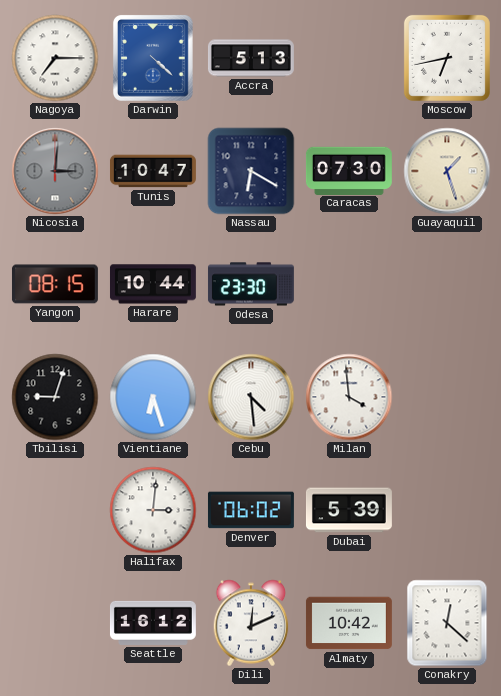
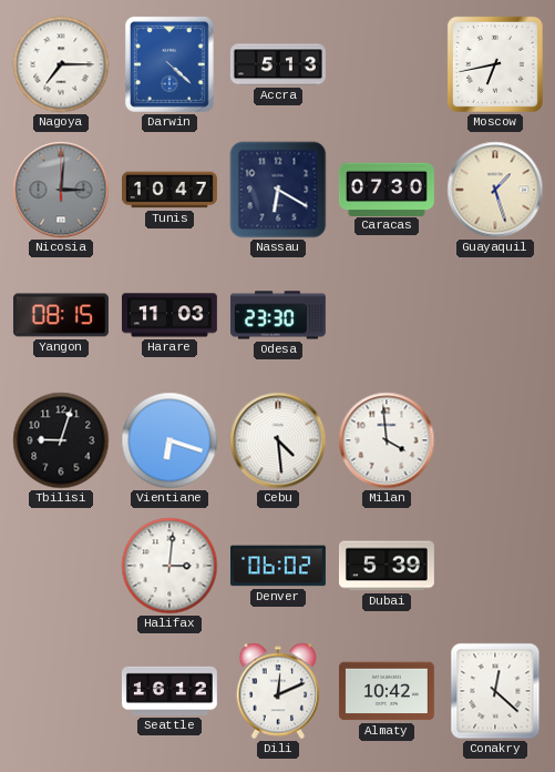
Harare: 10:44 -> 11:03 (169, 315)
Vientiane: 6:27 -> 6:18 (169, 440)
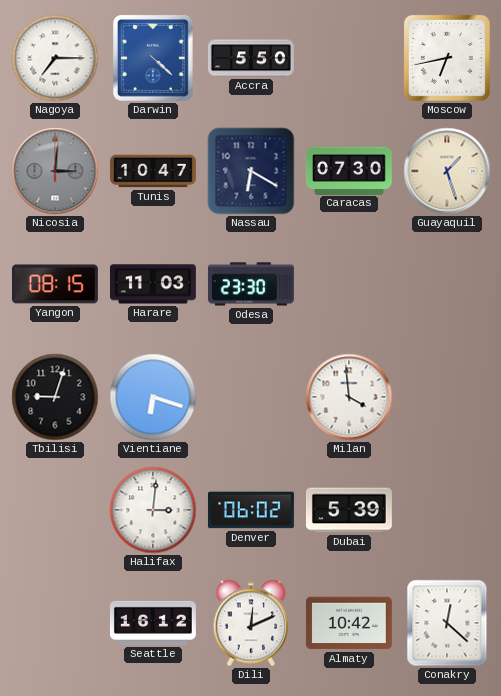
Accra: 5:13 -> 5:50 (251, 58)
Cebu: 4:29 -> none (278, 440)
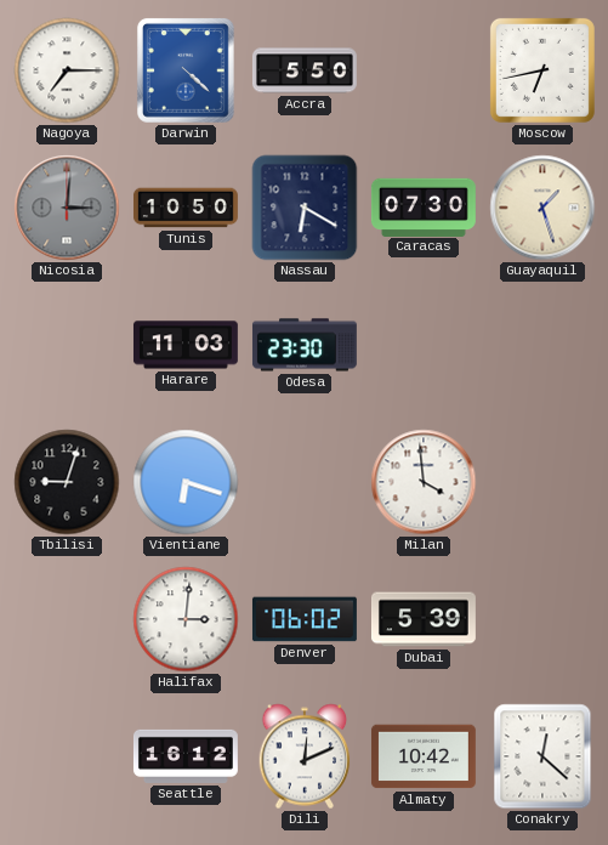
Tunis: 10:47 -> 10:50 (186, 208)
Yangon: 08:15 -> none (55, 284)
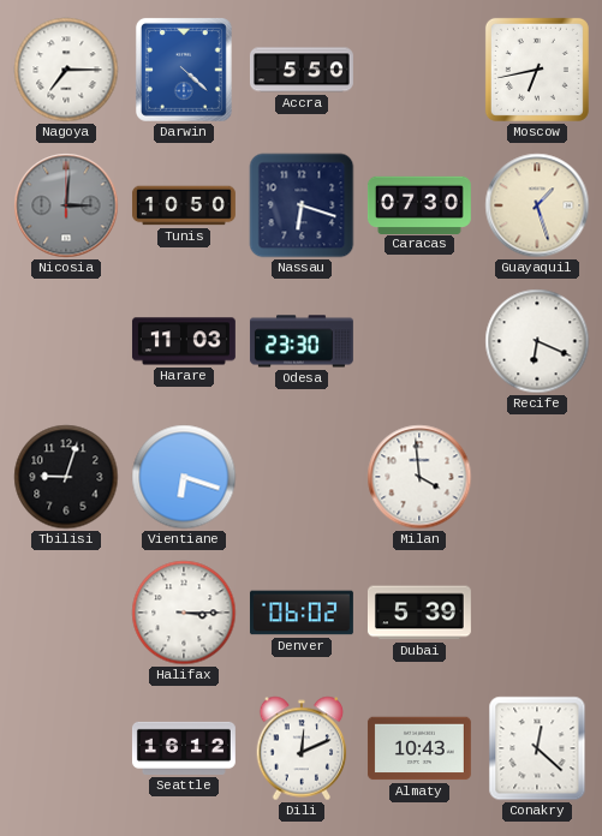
Nassau: 6:20 -> 6:18 (302, 205)
Recife: none -> 6:19 (537, 341)
Halifax: 3:01 -> 3:15 (184, 613)
Almaty: 10:42 -> 10:43 (419, 748)
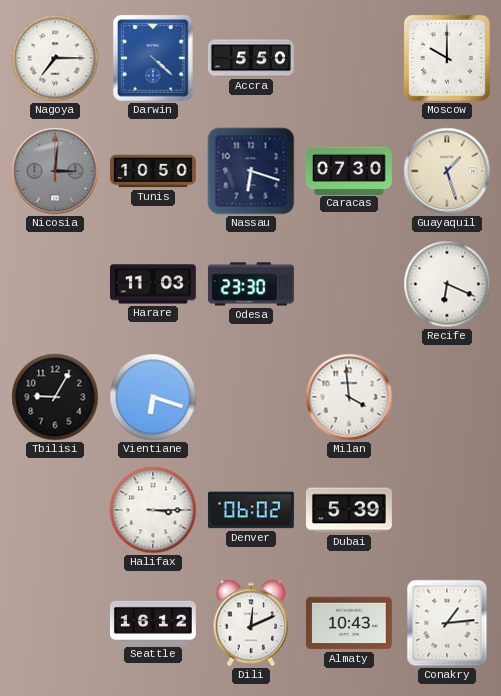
Moscow: 6:43 -> 10:00 (447, 58)
Tbilisi: 9:03 -> 9:05 (55, 397)
Conakry: 12:22 -> 1:14 (447, 623)
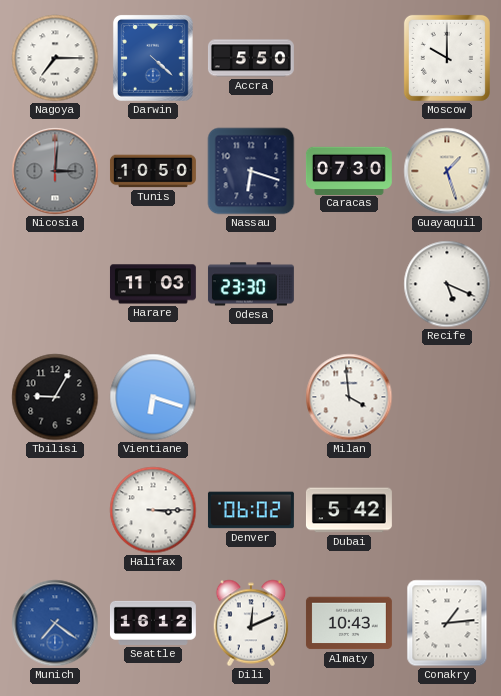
Recife: 6:19 -> 5:19 (447, 284)
Dubai: 5:39 -> 5:42 (349, 510)
Munich: none -> 7:21 (55, 623)
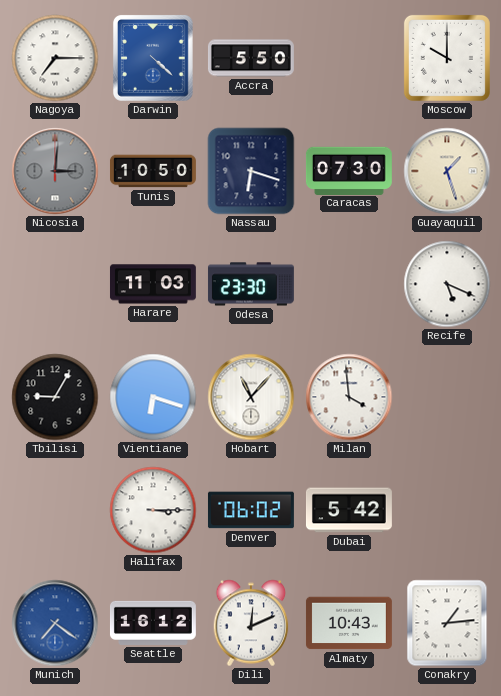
Hobart: none -> 11:07 (251, 397)
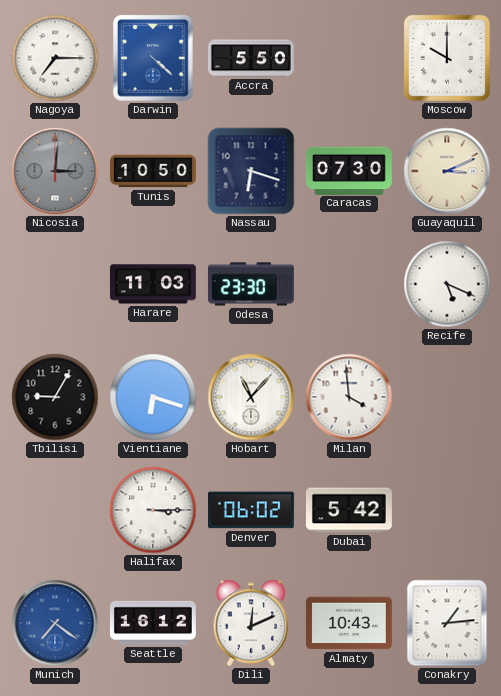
Guayaquil: 1:27 -> 3:11 (447, 171)
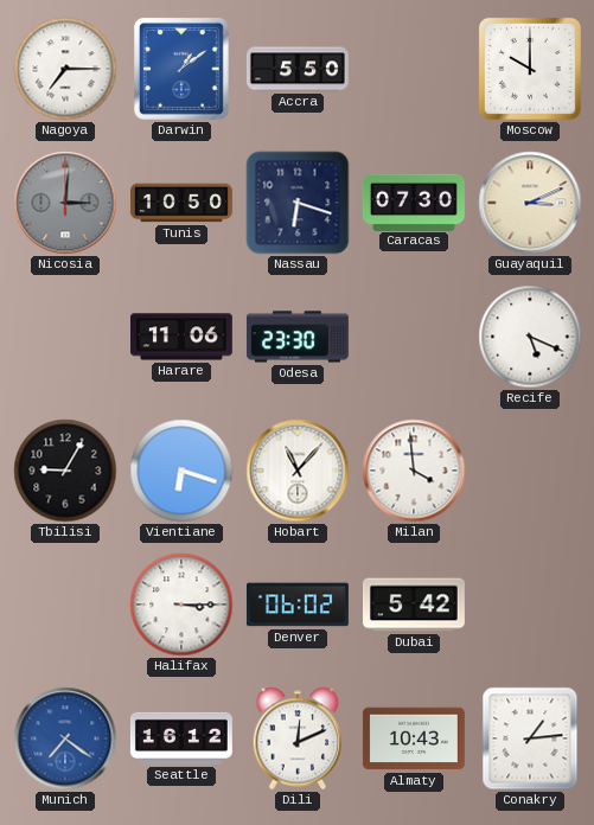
Darwin: 4:22 -> 1:09 (181, 69)
Harare: 11:03 -> 11:06 (181, 337)
